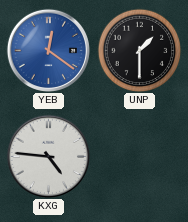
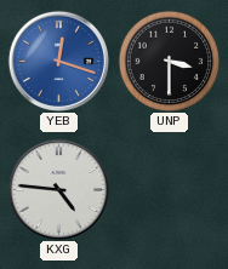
YEB: 12:21 -> 12:18 (58, 61)
UNP: 1:30 -> 3:30 (169, 61)
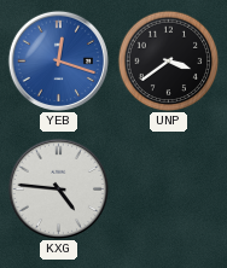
UNP: 3:30 -> 3:39 (168, 60)
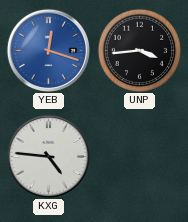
UNP: 3:39 -> 3:44 (139, 50)
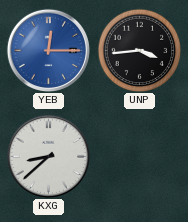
YEB: 12:18 -> 12:15 (48, 50)
KXG: 4:46 -> 8:38 (48, 156)
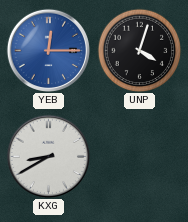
UNP: 3:44 -> 4:03 (139, 50)
KXG: 8:38 -> 8:40 (48, 156)
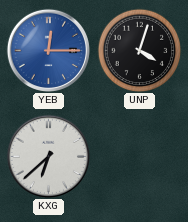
KXG: 8:40 -> 6:38 (48, 156)
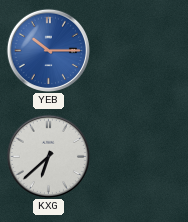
YEB: 12:15 -> 10:15 (48, 50)
UNP: 4:03 -> none (139, 50)
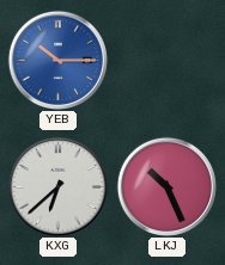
LKJ: none -> 10:26 (166, 186)
